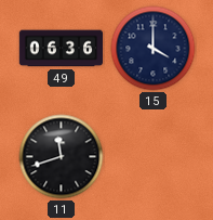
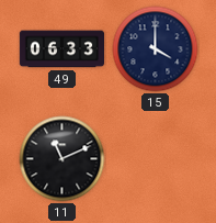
49: 06:36 -> 06:33 (62, 49)
11: 11:42 -> 11:11 (62, 159)
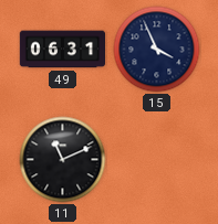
49: 06:33 -> 06:31 (63, 50)
15: 4:00 -> 3:56 (157, 50)
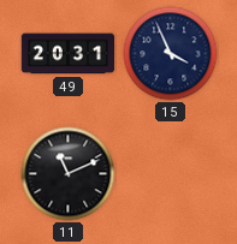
49: 06:31 -> 20:31 (69, 54)
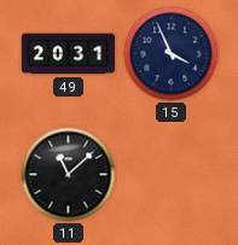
11: 11:11 -> 11:08 (69, 175)
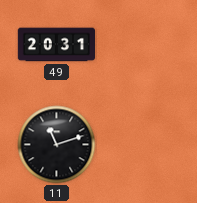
15: 3:56 -> none (172, 54)
11: 11:08 -> 11:12 (57, 145)
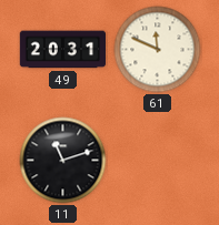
61: none -> 11:49 (158, 50)
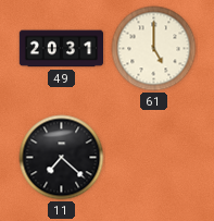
61: 11:49 -> 5:00 (154, 49)
11: 11:12 -> 7:22 (62, 158)
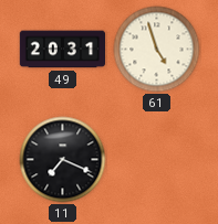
61: 5:00 -> 4:57 (157, 50)
11: 7:22 -> 7:19 (63, 160)
